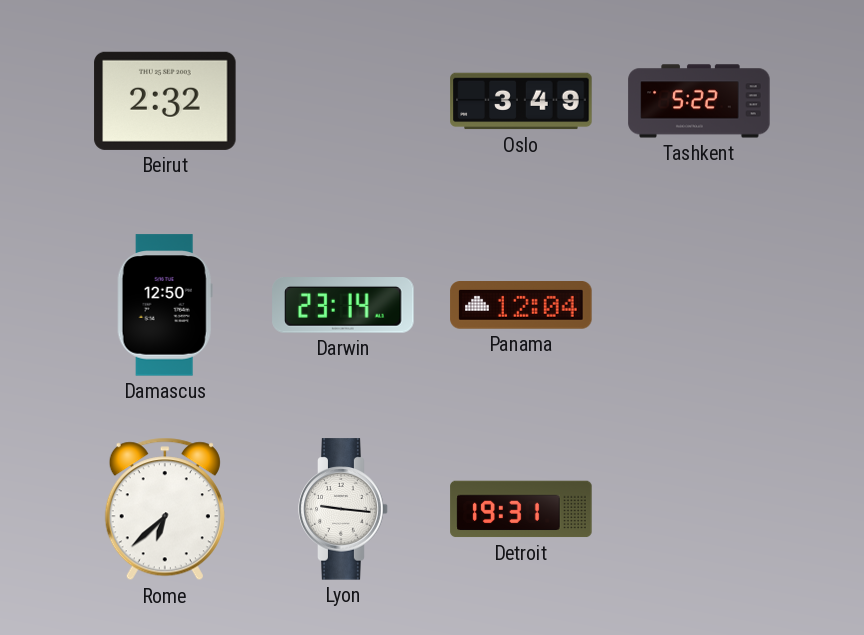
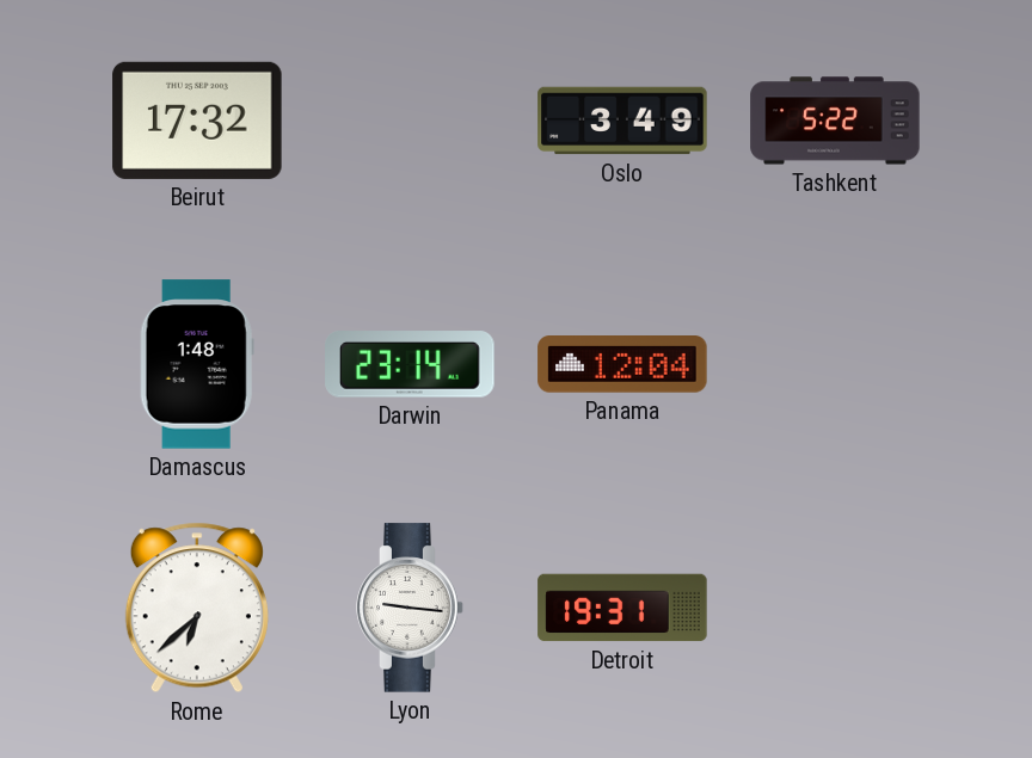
Beirut: 2:32 -> 17:32 (197, 121)
Damascus: 12:50 -> 1:48 (197, 364)
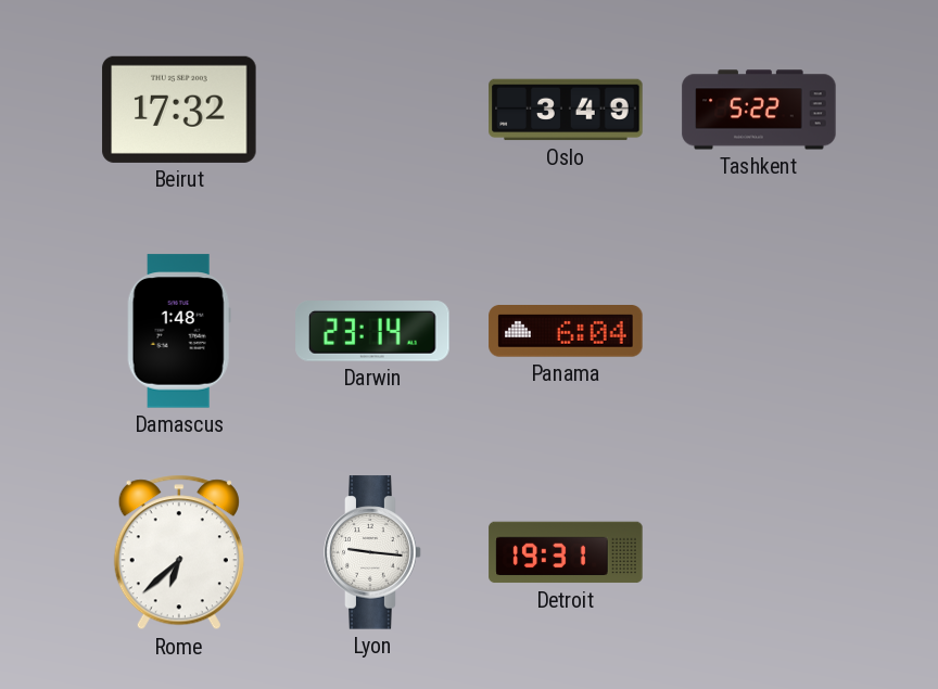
Panama: 12:04 -> 6:04 (566, 332)
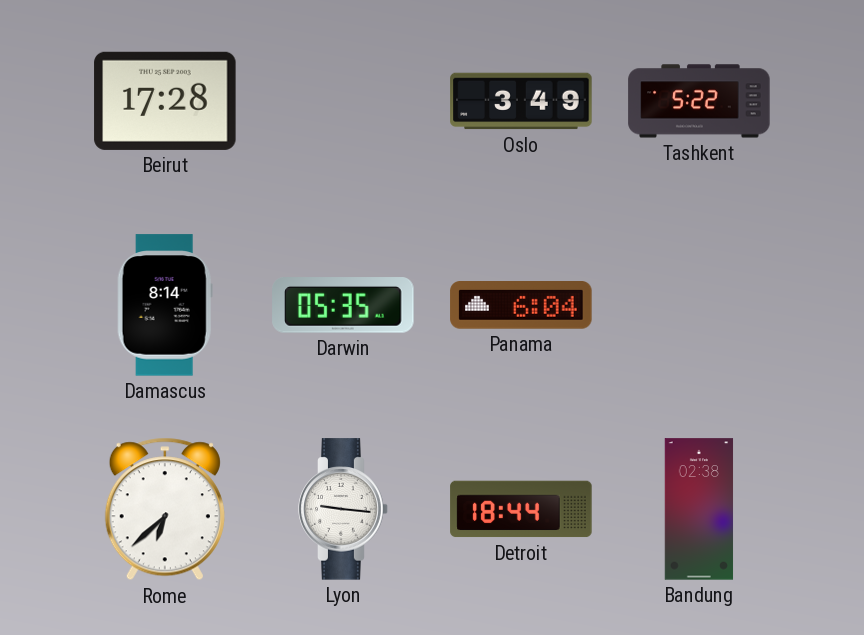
Beirut: 17:32 -> 17:28 (165, 101)
Damascus: 1:48 -> 8:14 (165, 305)
Darwin: 23:14 -> 05:35 (343, 305)
Detroit: 19:31 -> 18:44 (521, 509)
Bandung: none -> 02:38 (699, 509)
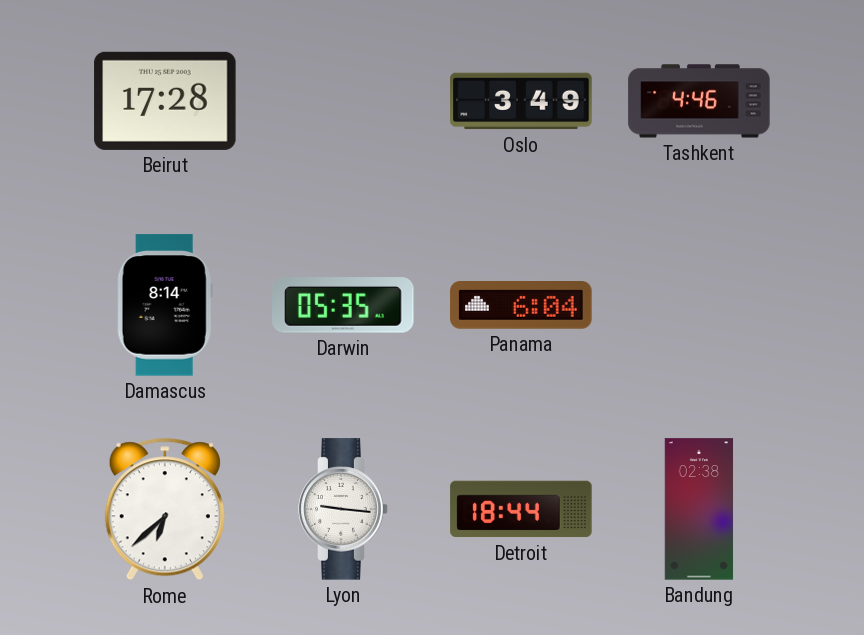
Tashkent: 5:22 -> 4:46 (699, 101)
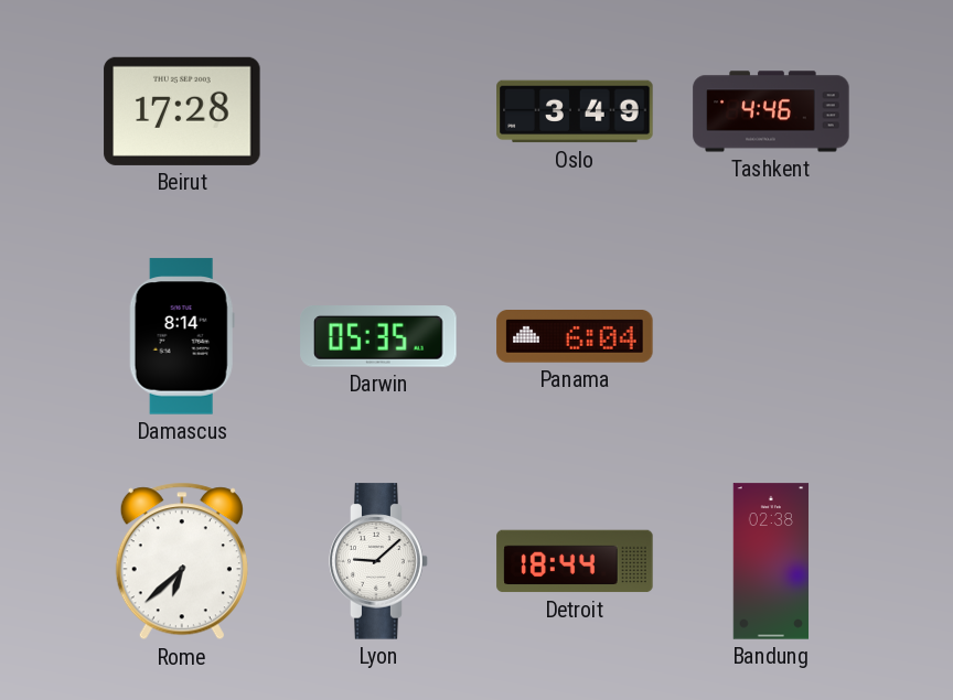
Lyon: 9:16 -> 9:08 (378, 561)
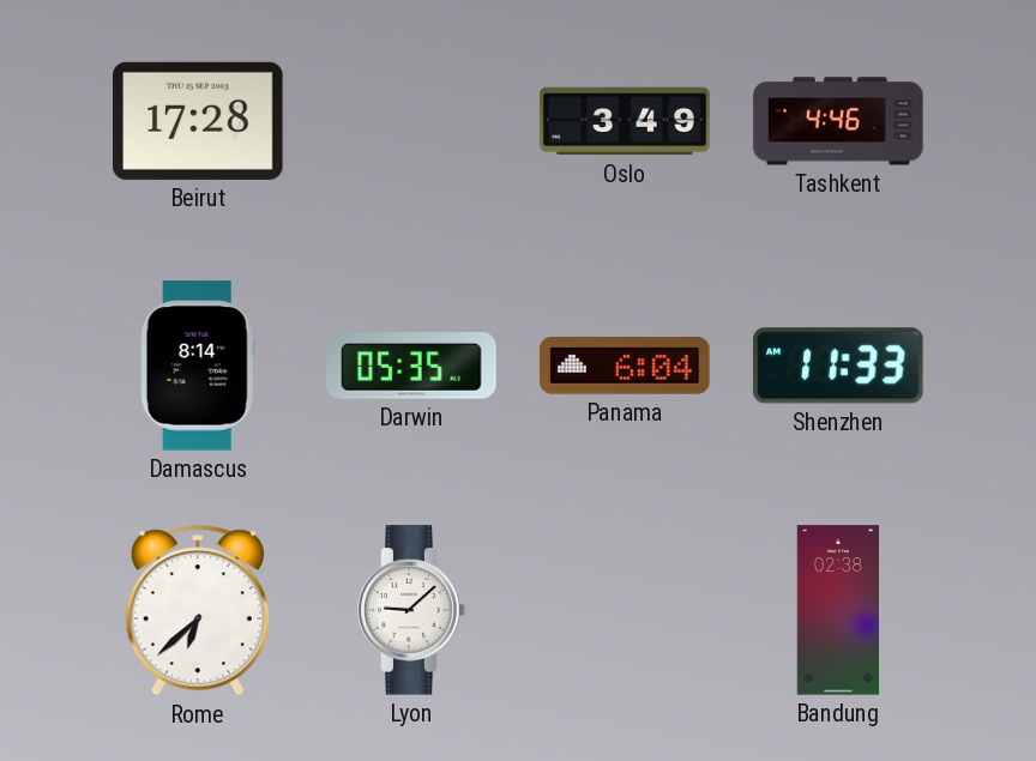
Shenzhen: none -> 11:33 (838, 366)
Detroit: 18:44 -> none (575, 561)
